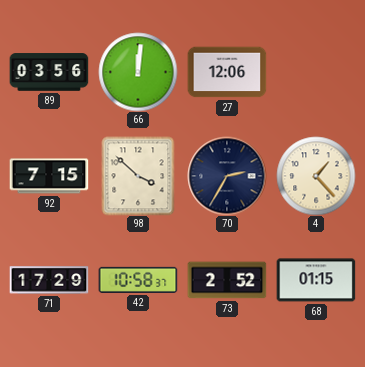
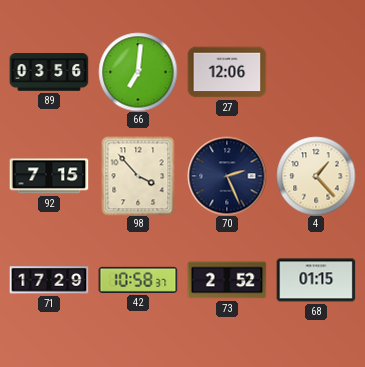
66: 12:01 -> 7:01 (138, 72)
98: 3:52 -> 3:53 (138, 176)
70: 2:35 -> 2:26 (227, 176)
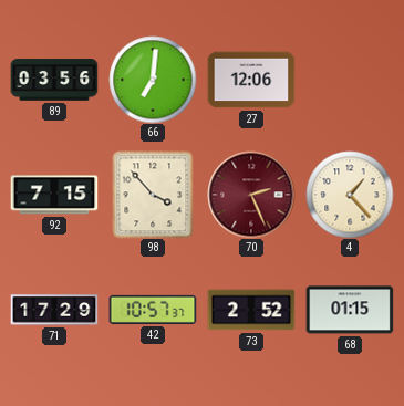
70 dial: navy -> burgundy (251, 195)
42: 10:58 -> 10:57 (153, 310)
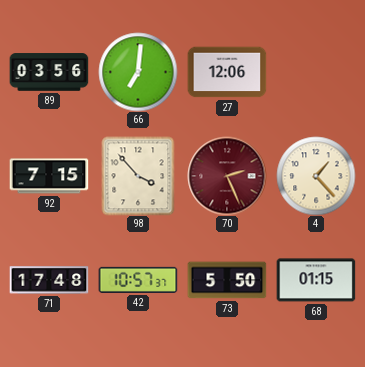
71: 17:29 -> 17:48 (49, 280)
73: 2:52 -> 5:50 (227, 280)
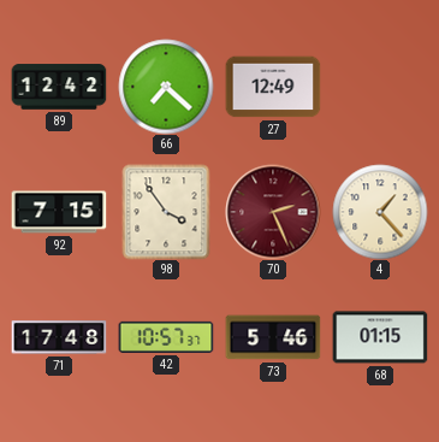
89: 03:56 -> 12:42 (59, 87)
66: 7:01 -> 7:22 (166, 87)
27: 12:06 -> 12:49 (273, 87)
98: 3:53 -> 3:54 (166, 212)
73: 5:50 -> 5:46 (273, 337)
